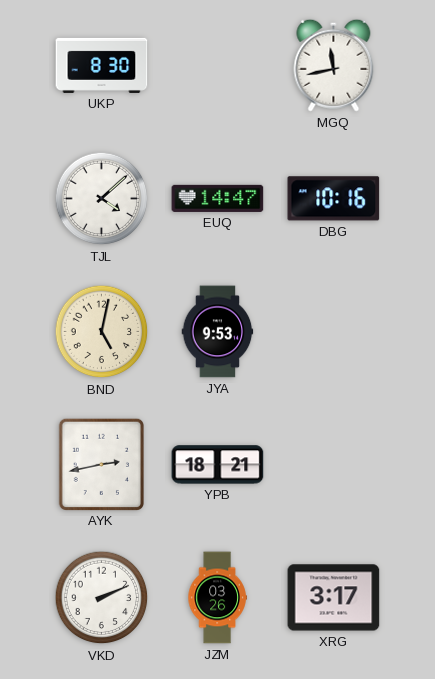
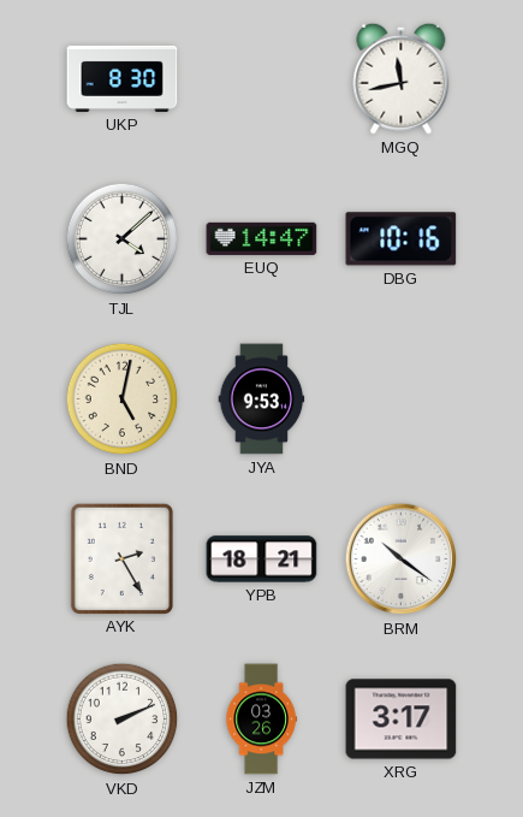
AYK: 2:43 -> 2:25 (121, 558)
BRM: none -> 10:21 (402, 560)
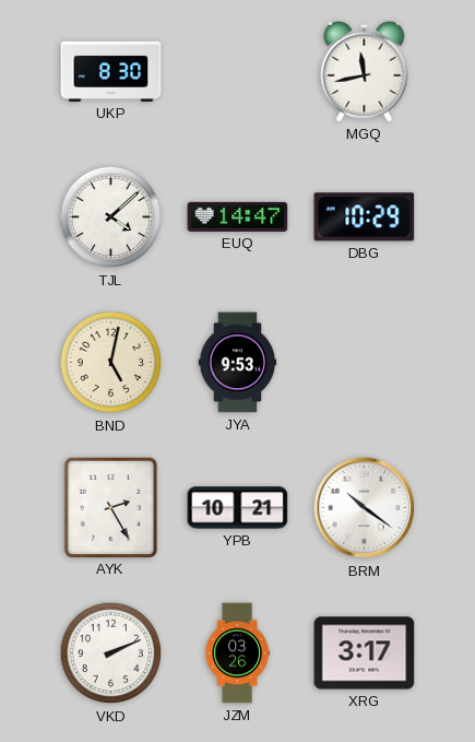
DBG: 10:16 -> 10:29 (365, 217)
YPB: 18:21 -> 10:21 (238, 508)
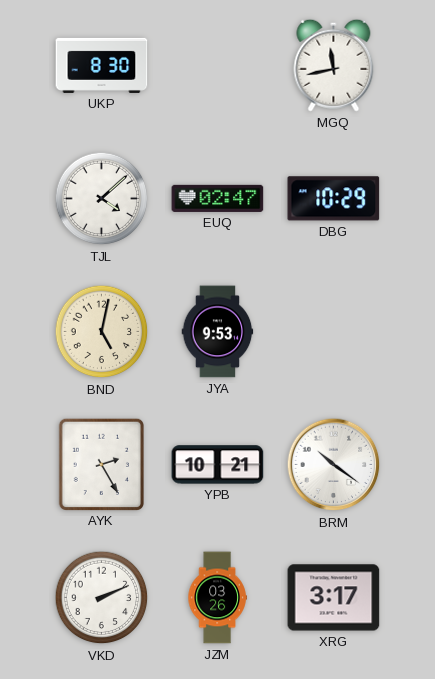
EUQ: 14:47 -> 02:47 (218, 198)
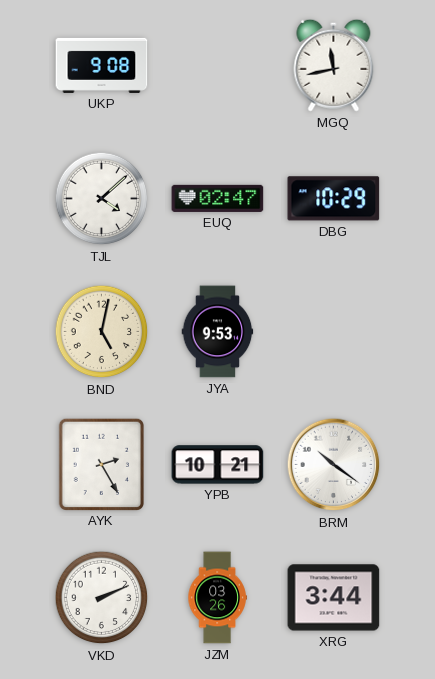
UKP: 8:30 -> 9:08 (102, 65)
XRG: 3:17 -> 3:44 (334, 598)
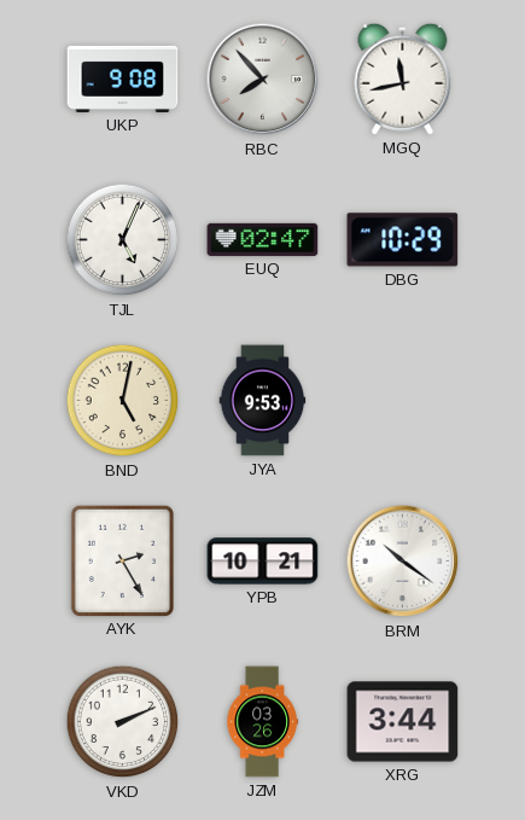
RBC: none -> 7:53 (263, 80)
TJL: 4:08 -> 5:04 (123, 240)
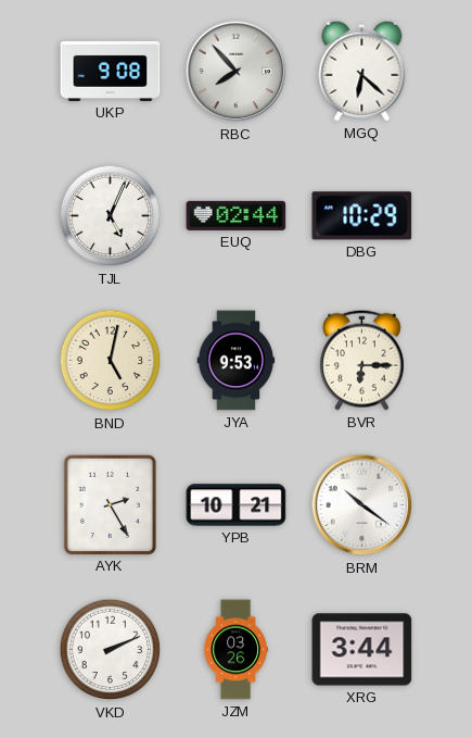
MGQ: 11:43 -> 6:22 (362, 71)
EUQ: 02:47 -> 02:44 (237, 215)
BVR: none -> 6:15 (362, 360)
